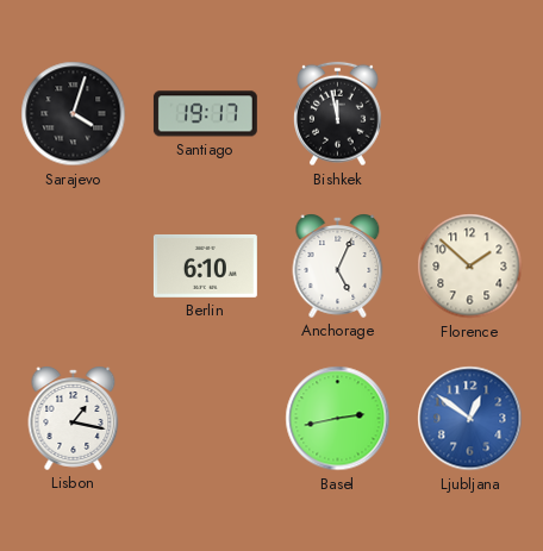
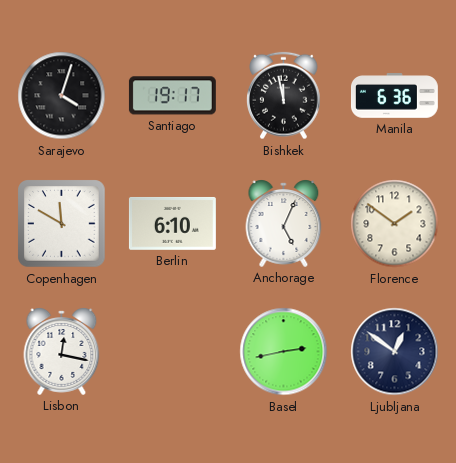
Manila: none -> 6:36 (394, 96)
Copenhagen: none -> 11:50 (62, 224)
Florence: 1:52 -> 1:51 (395, 224)
Lisbon: 1:17 -> 12:17 (62, 351)
Ljubljana dial: blue -> navy (395, 352)
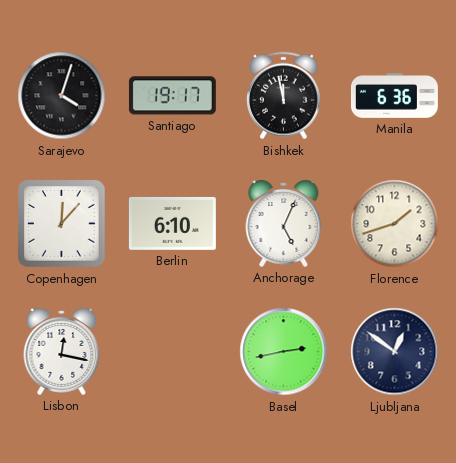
Copenhagen: 11:50 -> 12:07 (62, 224)
Florence: 1:51 -> 1:42 (395, 224)
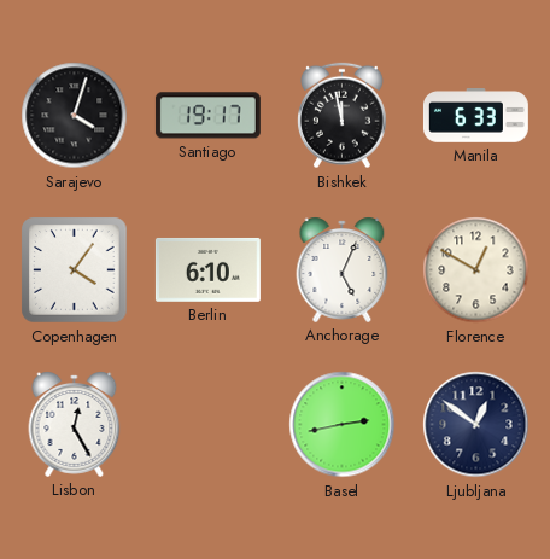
Manila: 6:36 -> 6:33 (475, 116)
Copenhagen: 12:07 -> 4:06 (75, 270)
Florence: 1:42 -> 12:50 (476, 270)
Lisbon: 12:17 -> 12:25 (75, 424)
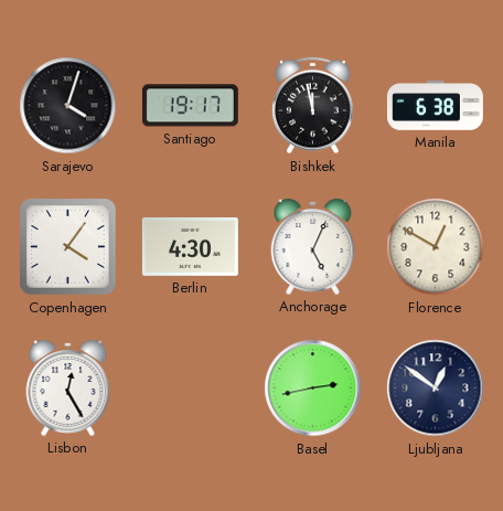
Manila: 6:33 -> 6:38 (435, 106)
Berlin: 6:10 -> 4:30 (190, 246)
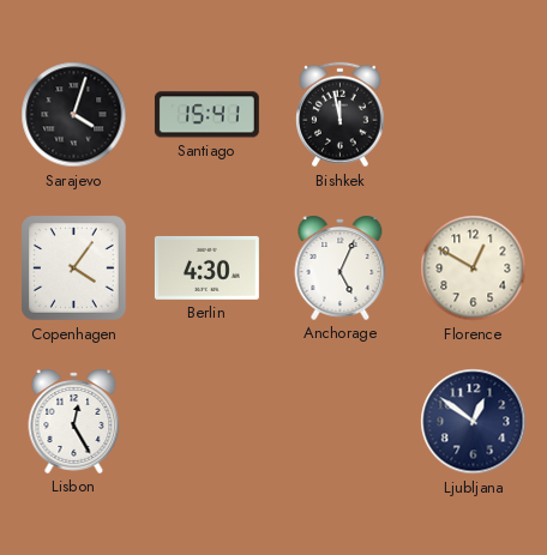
Santiago: 19:17 -> 15:41 (206, 115)
Manila: 6:38 -> none (435, 106)
Basel: 2:43 -> none (313, 388)
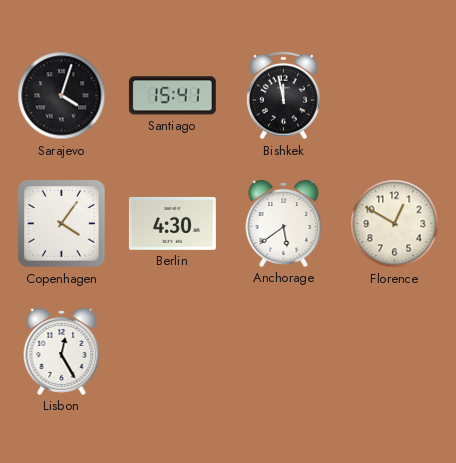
Anchorage: 5:04 -> 5:39 (284, 223)
Ljubljana: 12:51 -> none (474, 422)
